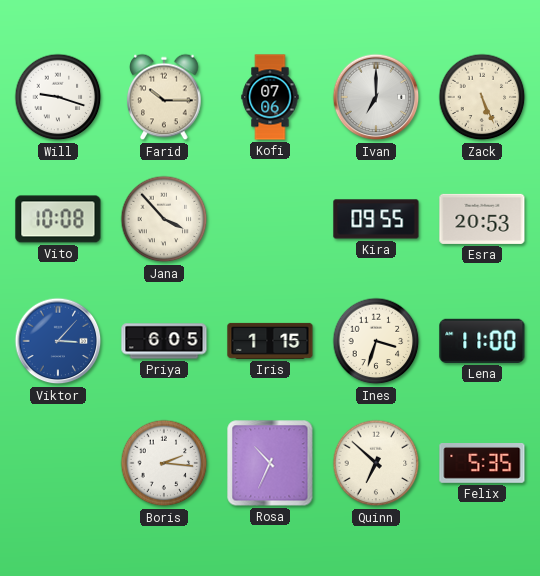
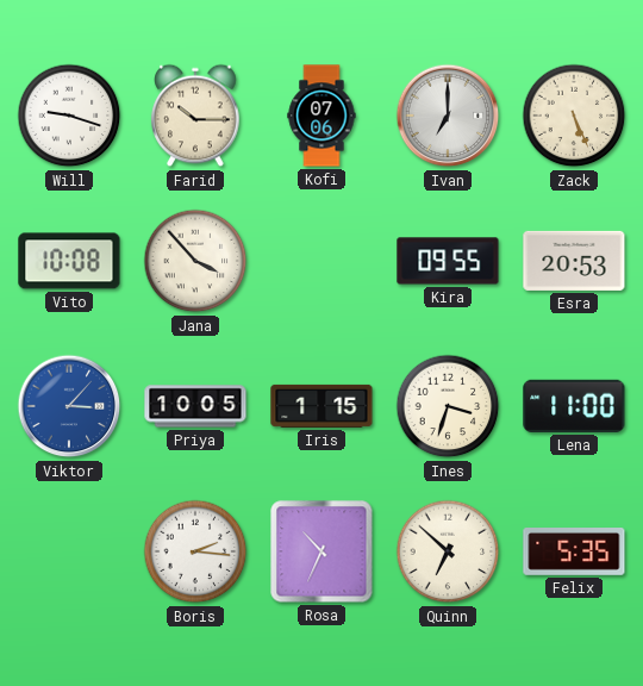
Priya: 6:05 -> 10:05 (195, 406)
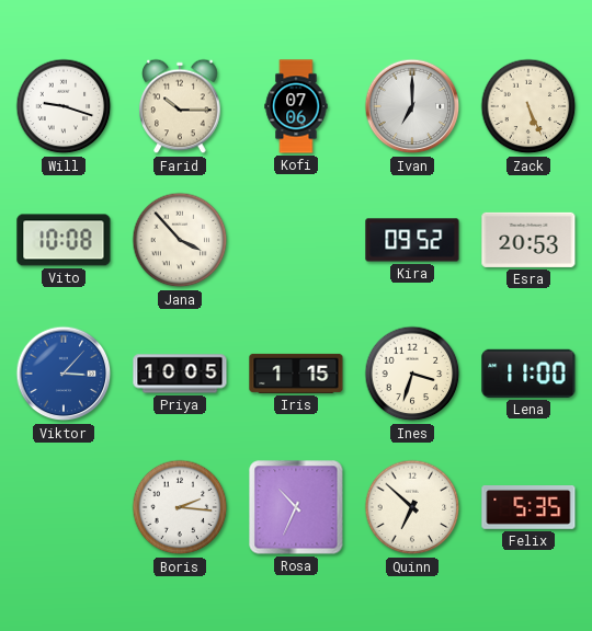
Kira: 09:55 -> 09:52 (412, 240)
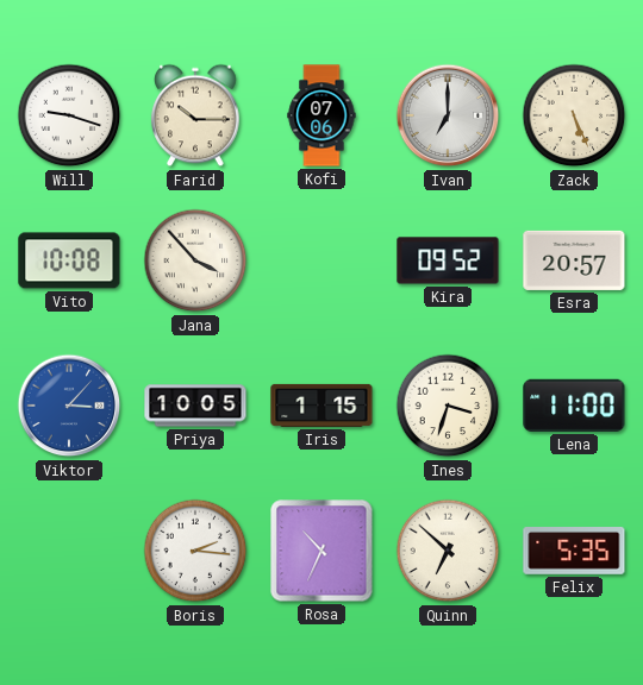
Esra: 20:53 -> 20:57 (574, 260)
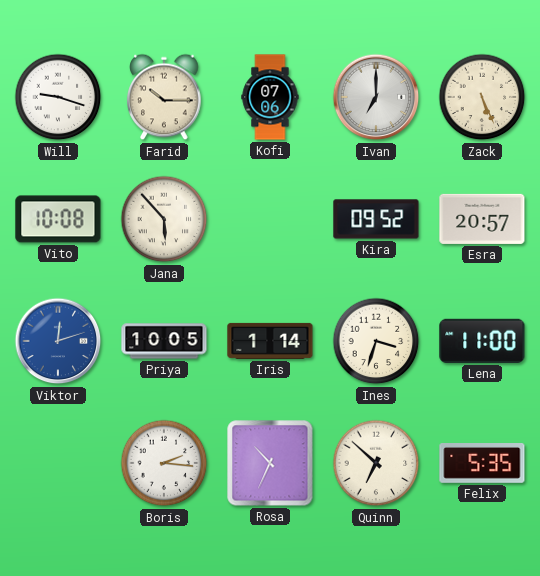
Jana: 3:53 -> 5:53 (164, 219)
Viktor: 3:07 -> 12:12 (58, 341)
Iris: 1:15 -> 1:14 (270, 341)
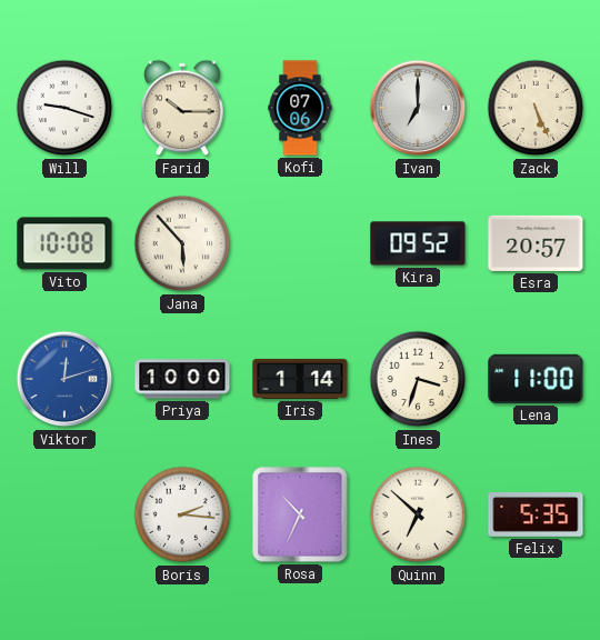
Priya: 10:05 -> 10:00 (182, 379)
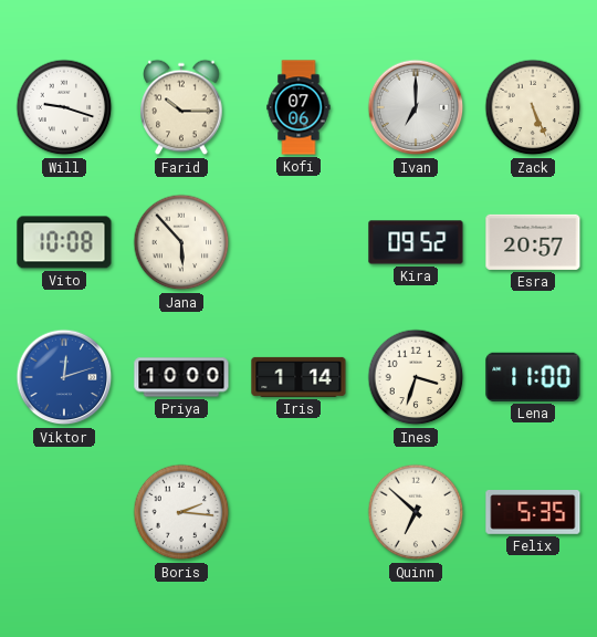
Rosa: 10:34 -> none (300, 514)
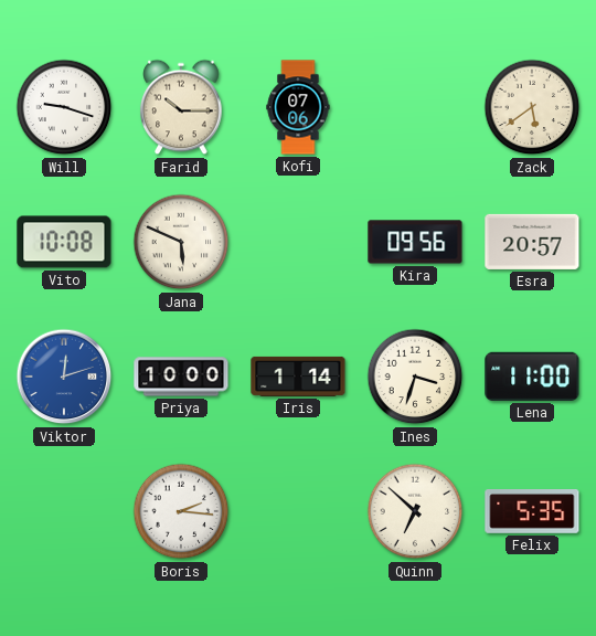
Ivan: 7:00 -> none (416, 107)
Zack: 5:26 -> 5:39 (532, 107)
Jana: 5:53 -> 5:49 (181, 242)
Kira: 09:52 -> 09:56 (415, 242)
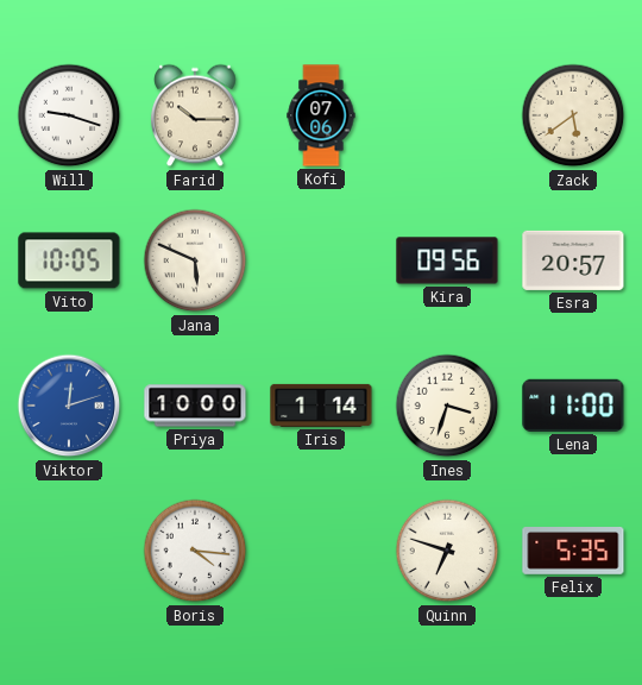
Vito: 10:08 -> 10:05 (69, 260)
Boris: 2:16 -> 4:16 (195, 551)
Quinn: 6:52 -> 6:48 (447, 551)
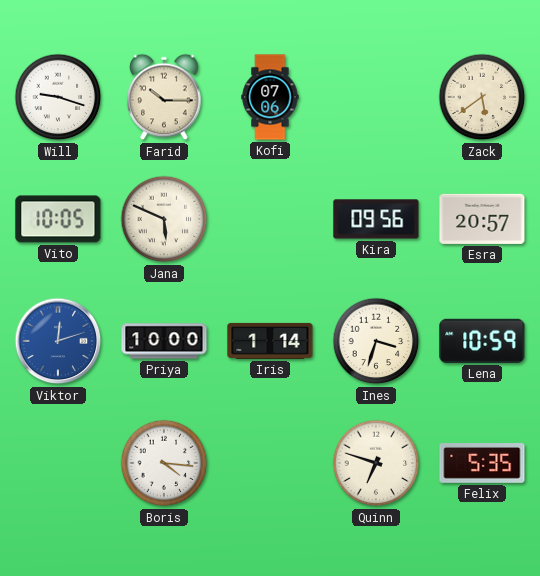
Lena: 11:00 -> 10:59 (482, 341)
